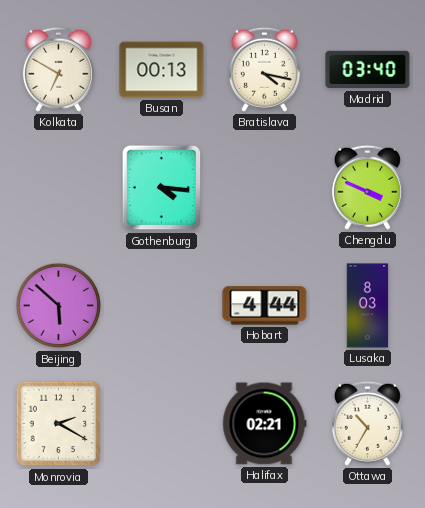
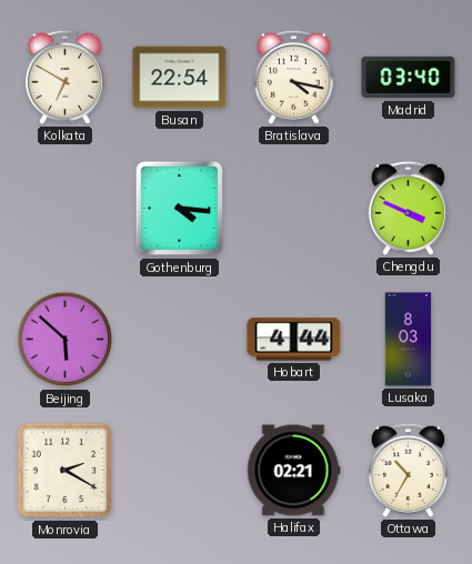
Busan: 00:13 -> 22:54 (180, 78)
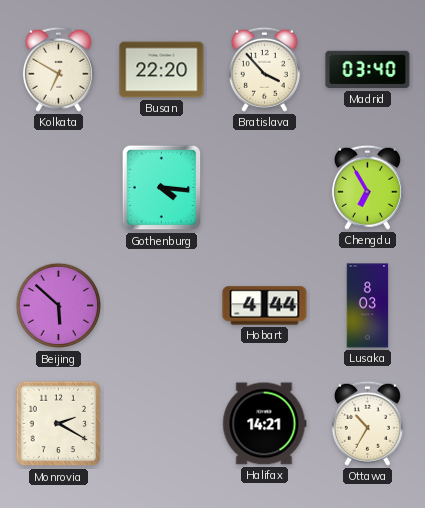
Busan: 22:54 -> 22:20 (162, 70)
Bratislava: 4:17 -> 3:53 (264, 69)
Chengdu: 3:49 -> 6:55 (367, 187)
Halifax: 02:21 -> 14:21 (265, 424)
